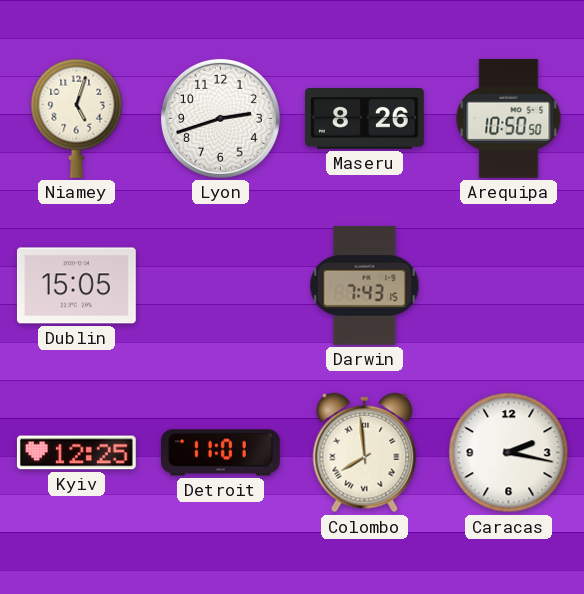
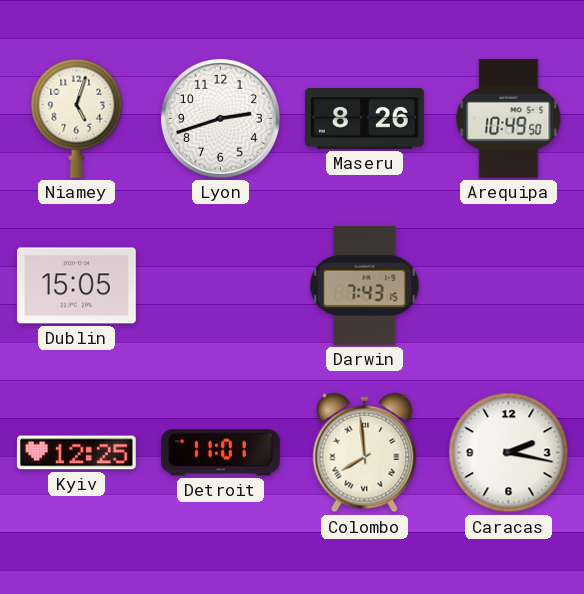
Arequipa: 10:50 -> 10:49 (509, 118)
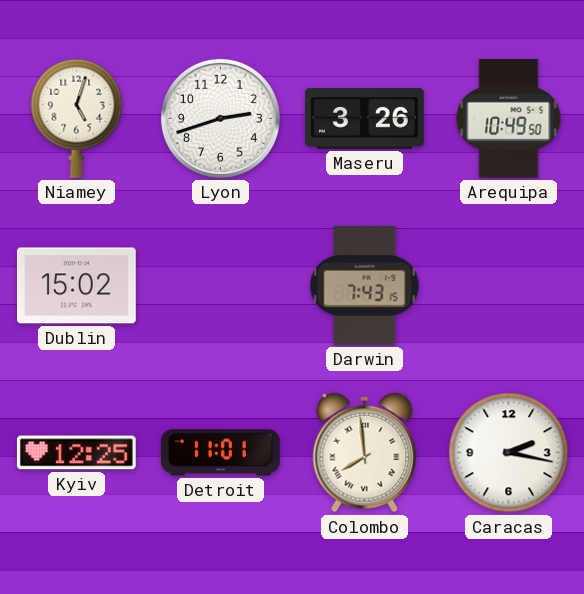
Maseru: 8:26 -> 3:26 (364, 119)
Dublin: 15:05 -> 15:02 (76, 286)
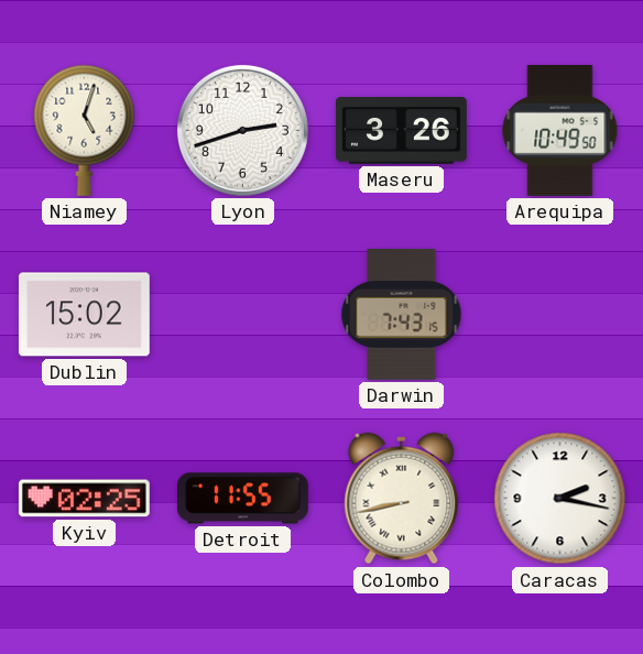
Kyiv: 12:25 -> 02:25 (84, 499)
Detroit: 11:01 -> 11:55 (242, 499)
Colombo: 7:59 -> 8:43 (402, 499)
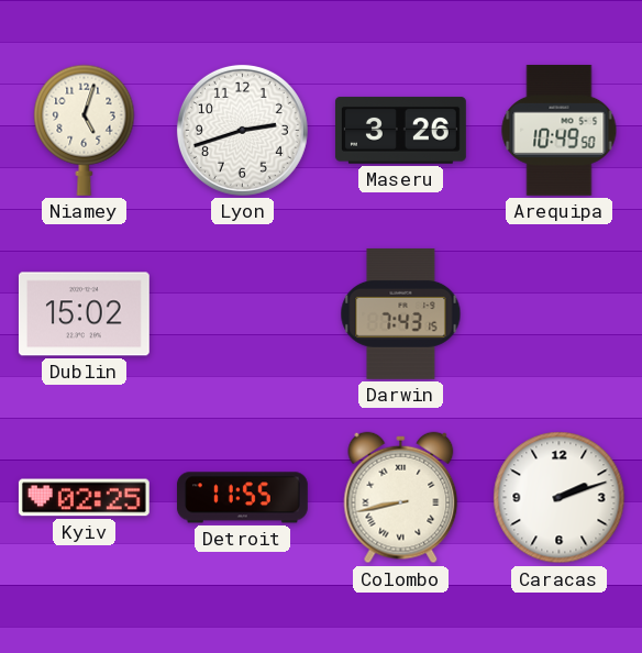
Caracas: 2:17 -> 2:12 (560, 498)
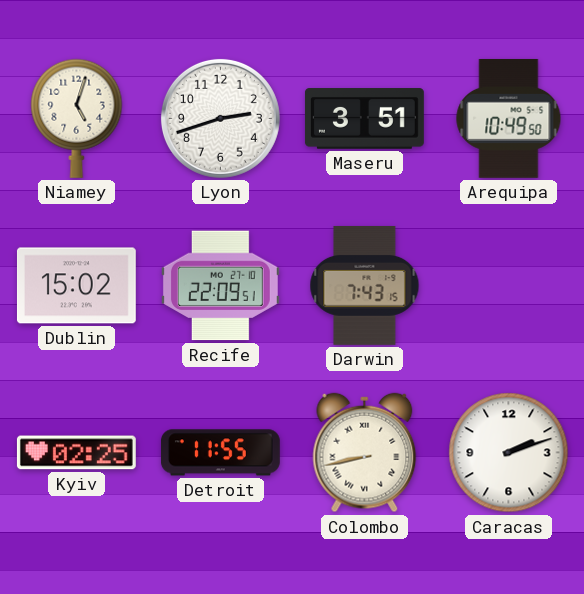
Maseru: 3:26 -> 3:51 (364, 119)
Recife: none -> 22:09 (220, 286)
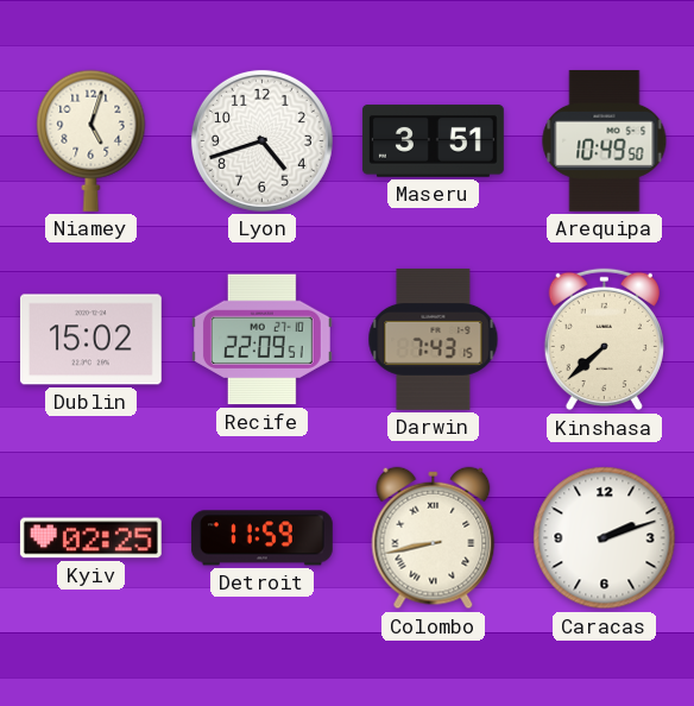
Lyon: 2:42 -> 4:42 (261, 140)
Kinshasa: none -> 7:38 (604, 340)
Detroit: 11:55 -> 11:59 (261, 538)
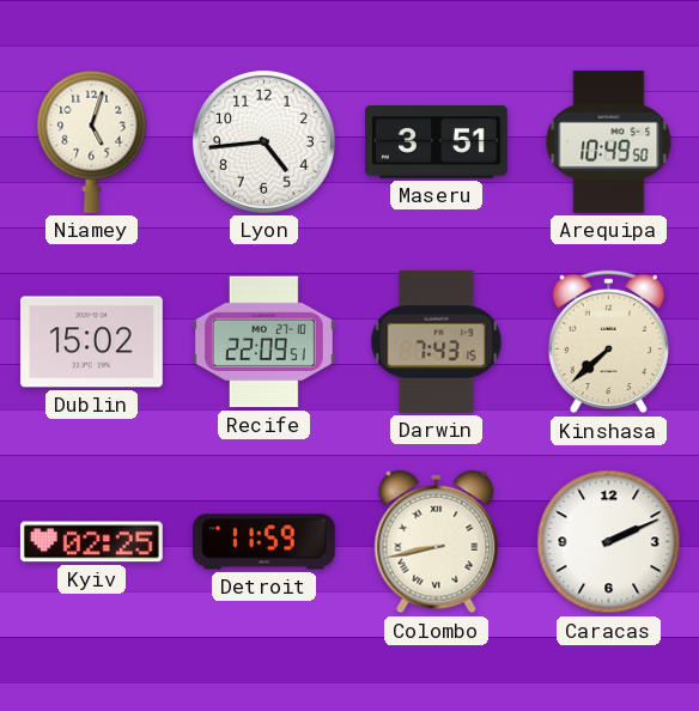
Lyon: 4:42 -> 4:44 (263, 141)
Caracas: 2:12 -> 2:11 (609, 542)
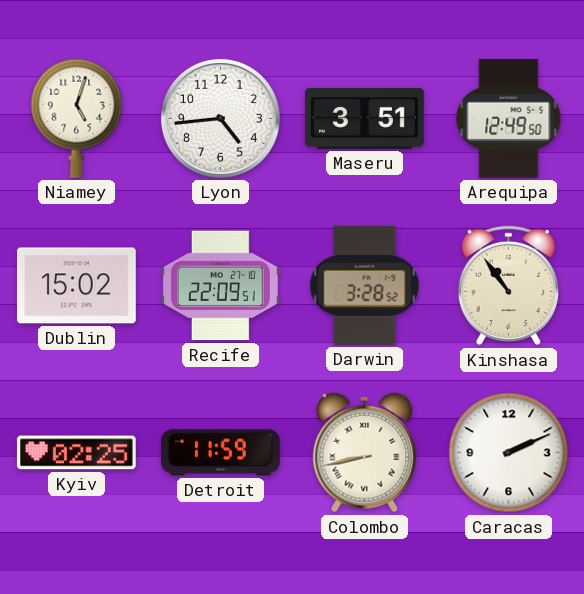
Arequipa: 10:49 -> 12:49 (509, 118)
Darwin: 7:43 -> 3:28 (365, 285)
Kinshasa: 7:38 -> 10:54 (508, 286)
